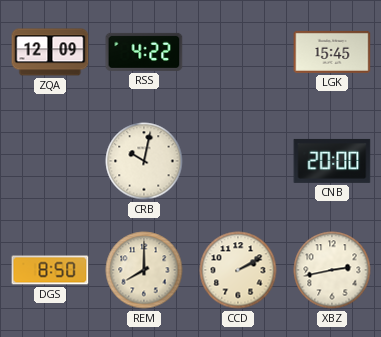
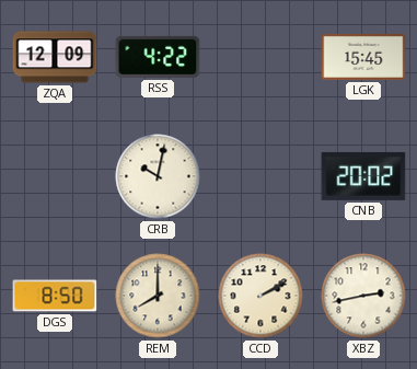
CNB: 20:00 -> 20:02 (363, 176)
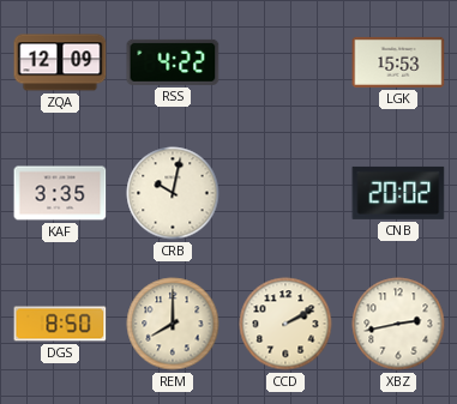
LGK: 15:45 -> 15:53 (398, 62)
KAF: none -> 3:35 (60, 193)
